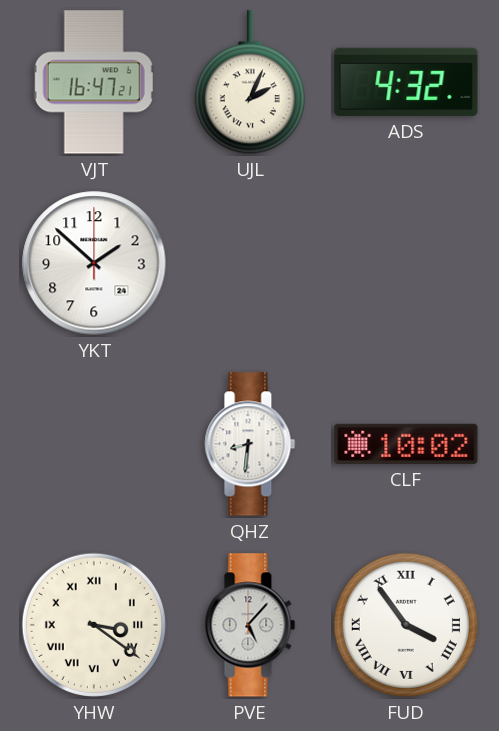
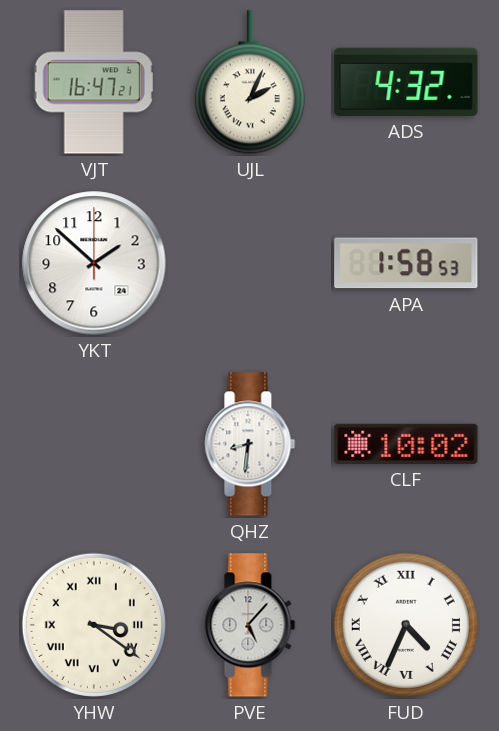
APA: none -> 1:58 (406, 263)
FUD: 3:54 -> 4:34 (406, 625)
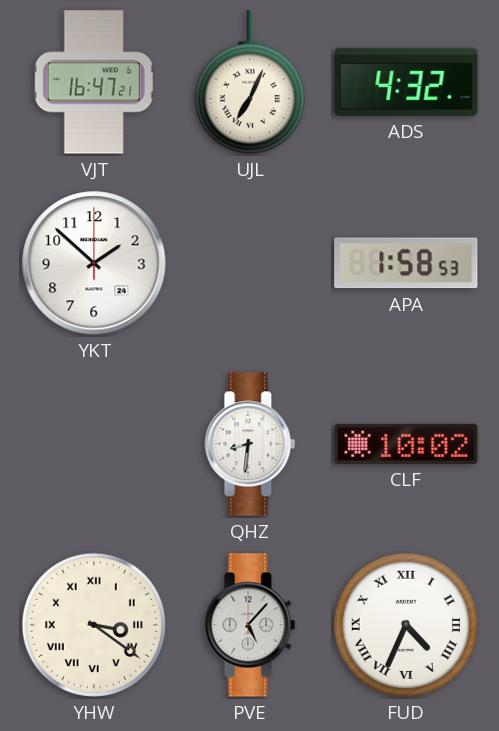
UJL: 2:04 -> 7:04 (250, 83)
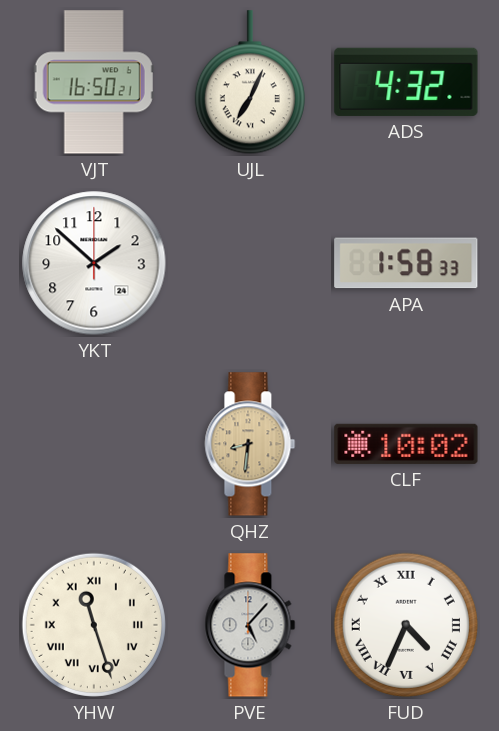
VJT: 16:47 -> 16:50 (94, 82)
APA: 1:58:53 -> 1:58:33 (406, 263)
QHZ dial: white -> champagne (250, 444)
YHW: 3:21 -> 11:27 (94, 625)
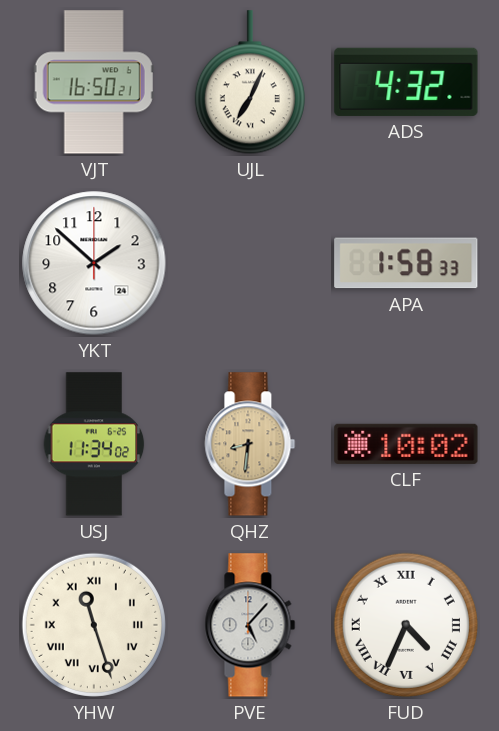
USJ: none -> 11:34 (94, 444)
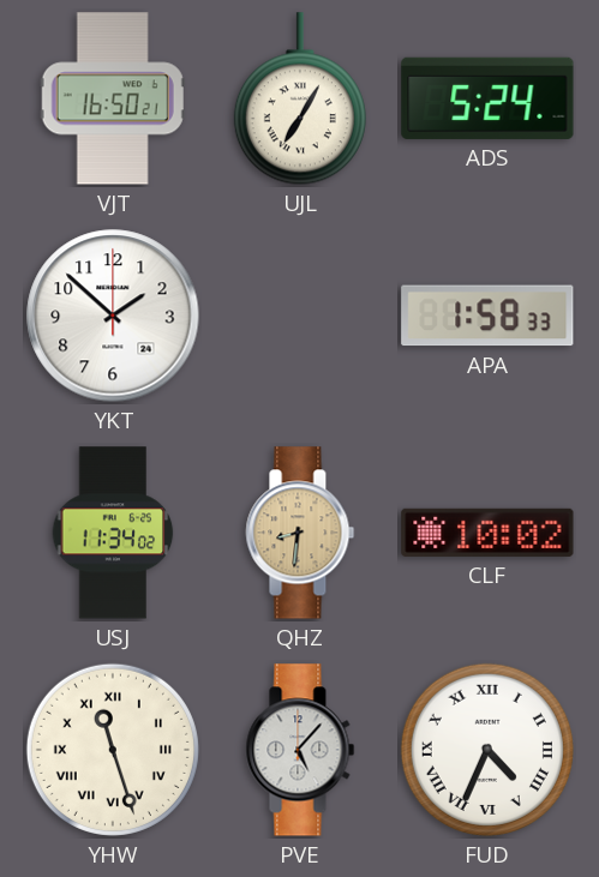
UJL: 7:04 -> 7:05 (300, 100)
ADS: 4:32 -> 5:24 (487, 98)
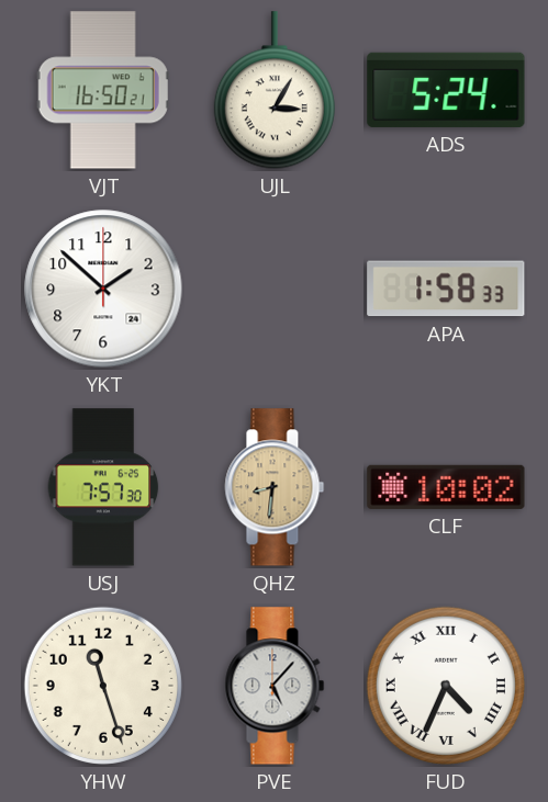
UJL: 7:05 -> 3:05 (275, 91)
USJ: 11:34 -> 7:57 (103, 487)
YHW numerals: Roman -> Arabic (103, 686)
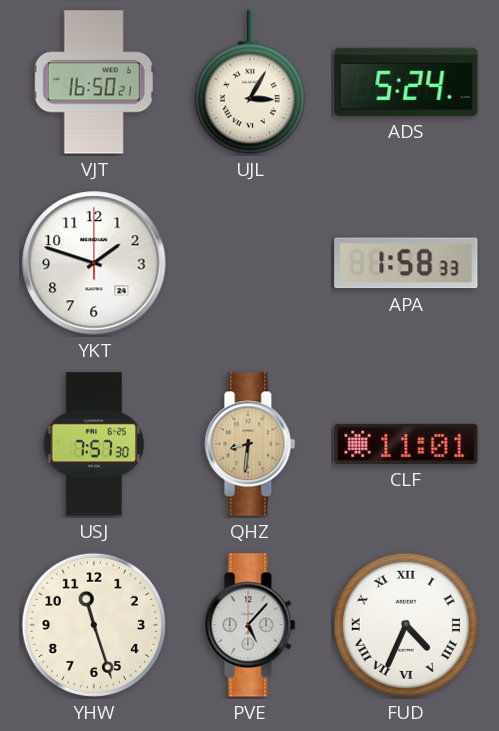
YKT: 1:52 -> 1:48 (94, 263)
CLF: 10:02 -> 11:01 (406, 444)
